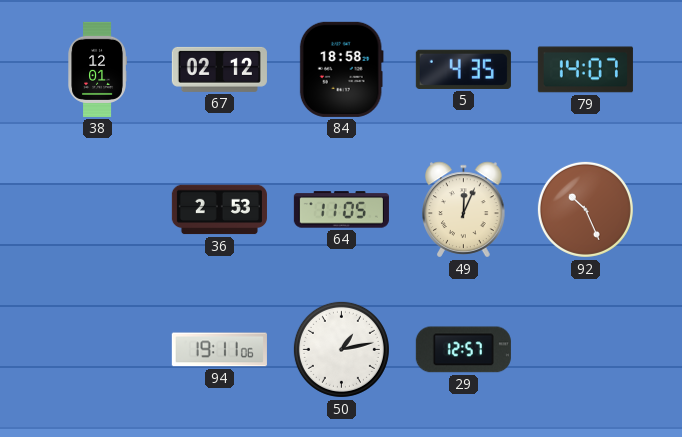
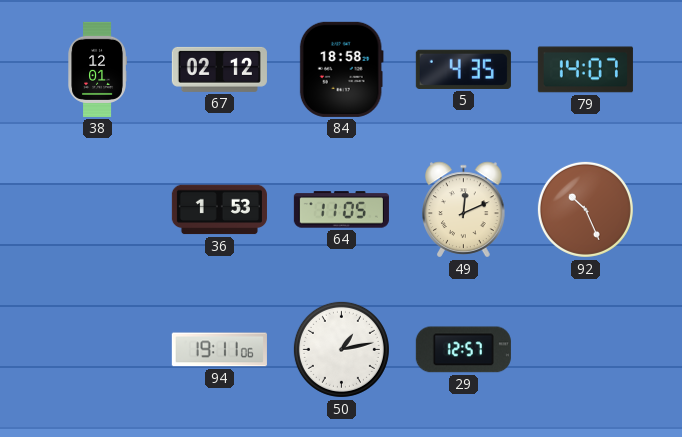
36: 2:53 -> 1:53 (219, 210)
49: 12:04 -> 12:11 (464, 210)
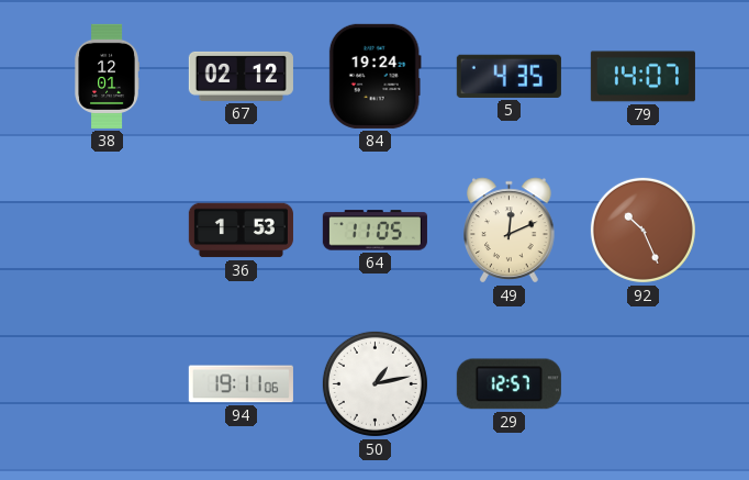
84: 18:58 -> 19:24 (374, 76)
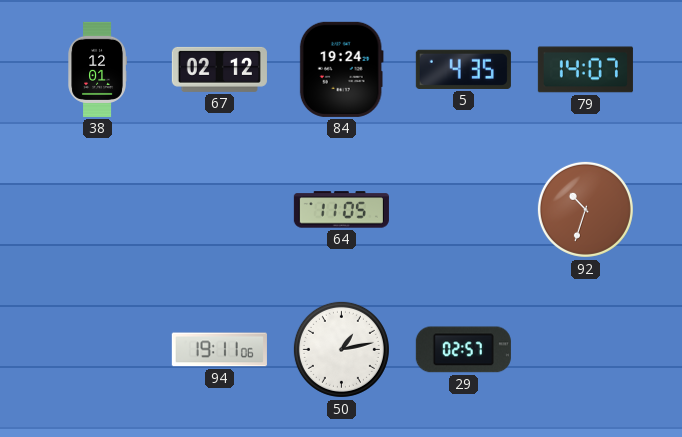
36: 1:53 -> none (241, 231)
49: 12:11 -> none (510, 231)
92: 10:26 -> 10:33 (585, 209)
29: 12:57 -> 02:57 (463, 350)
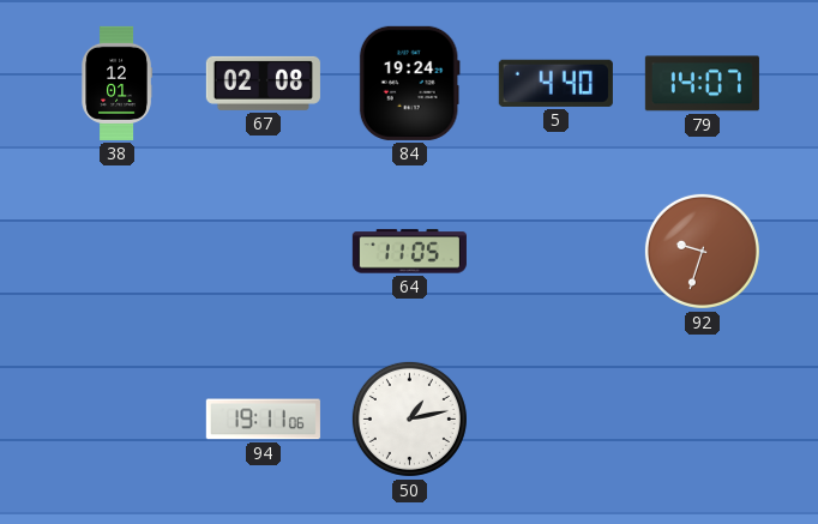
67: 02:12 -> 02:08 (263, 83)
5: 4:35 -> 4:40 (555, 83)
92: 10:33 -> 9:33 (702, 251)
29: 02:57 -> none (463, 350)
